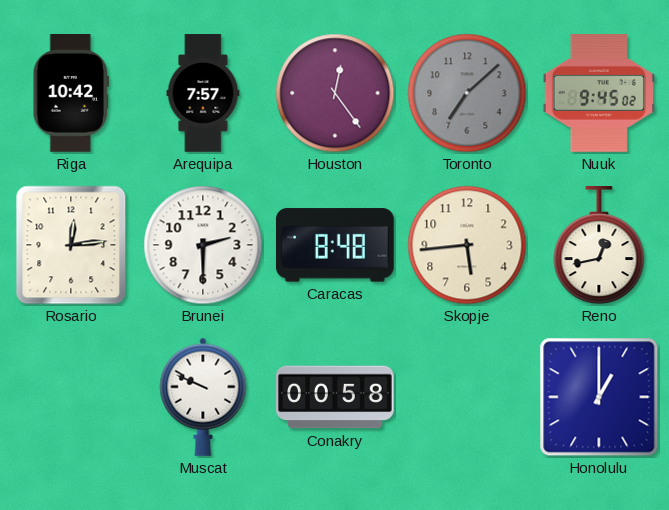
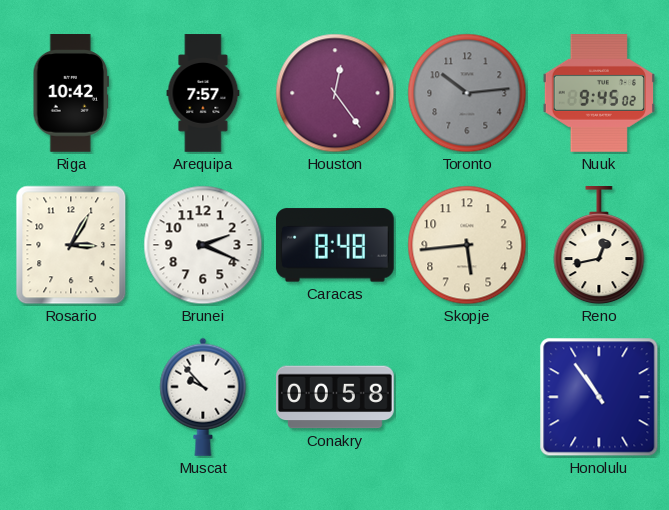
Toronto: 7:08 -> 10:14 (467, 93)
Rosario: 12:14 -> 3:05 (71, 245)
Brunei: 2:30 -> 2:19 (203, 245)
Muscat: 9:49 -> 9:53 (203, 397)
Honolulu: 1:00 -> 10:54 (599, 397)
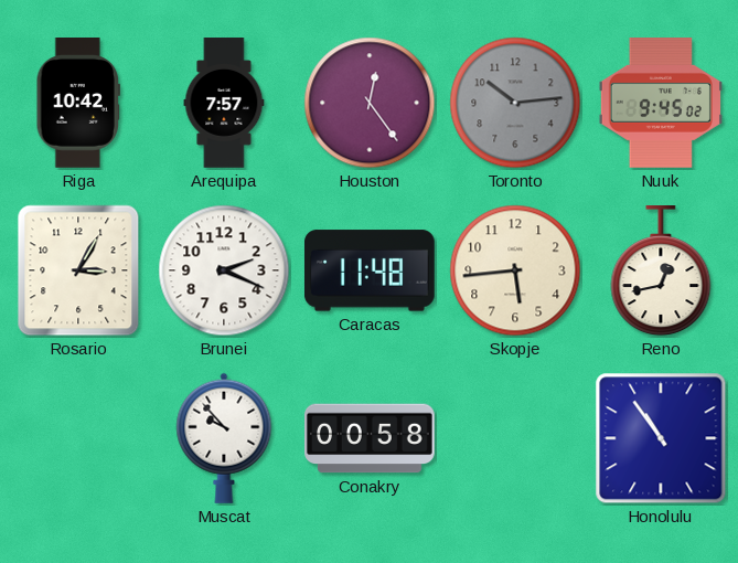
Caracas: 8:48 -> 11:48 (370, 270)
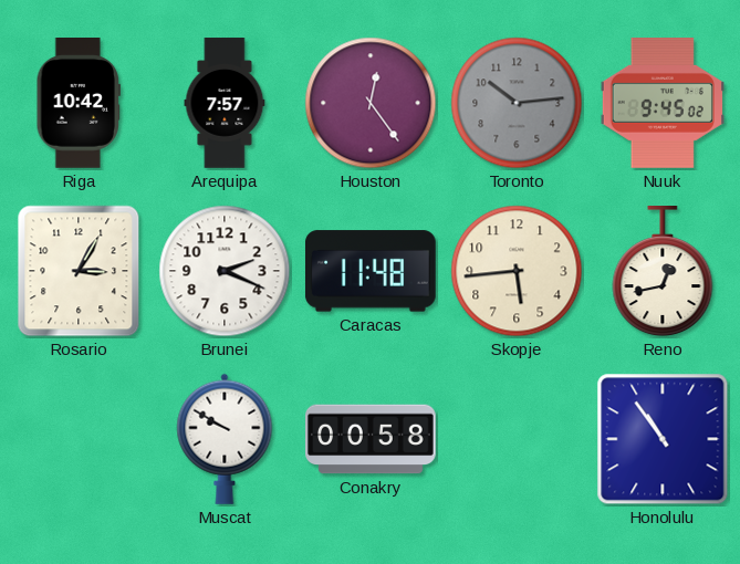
Muscat: 9:53 -> 9:50 (225, 439)
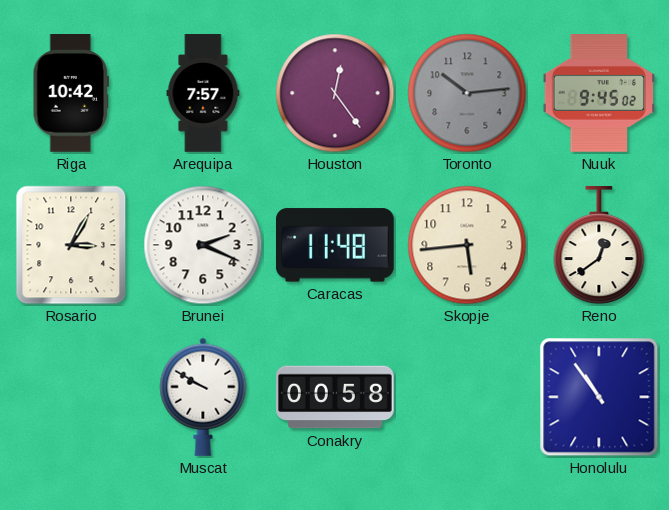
Reno: 12:43 -> 12:39 (599, 246)
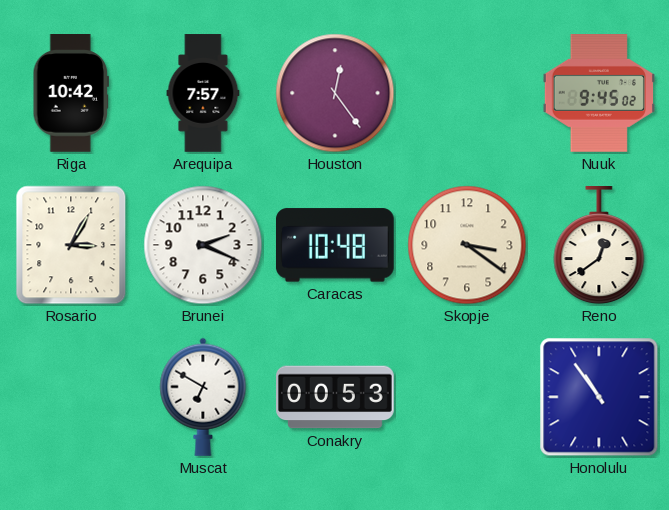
Toronto: 10:14 -> none (467, 93)
Caracas: 11:48 -> 10:48 (335, 245)
Skopje: 5:44 -> 3:21 (467, 245)
Muscat: 9:50 -> 6:50 (203, 397)
Conakry: 00:58 -> 00:53 (336, 397)
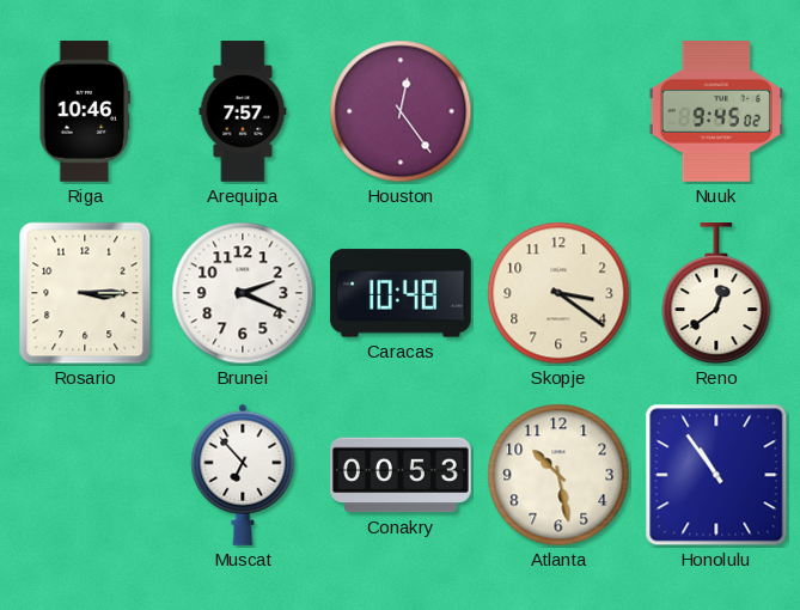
Riga: 10:42 -> 10:46 (84, 112)
Rosario: 3:05 -> 3:15 (85, 293)
Muscat: 6:50 -> 6:53 (243, 475)
Atlanta: none -> 10:28 (558, 475)
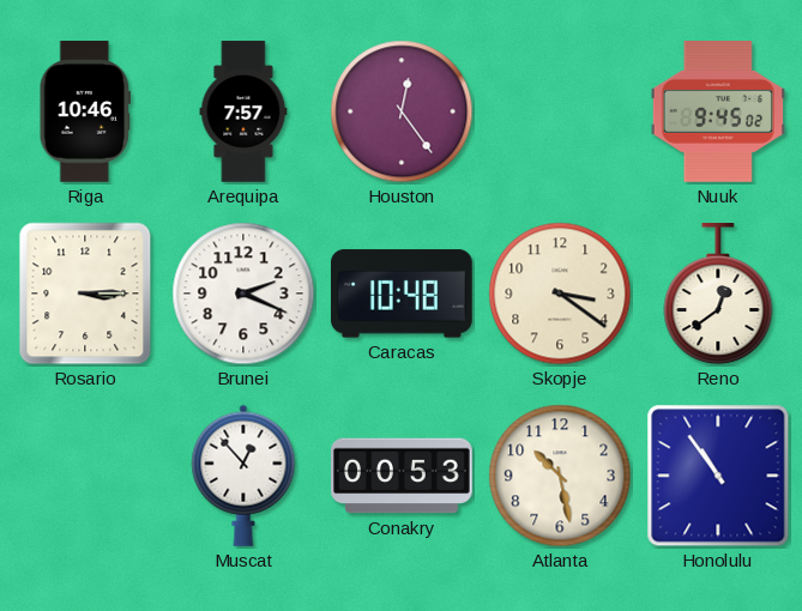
Muscat: 6:53 -> 12:53 (243, 476)
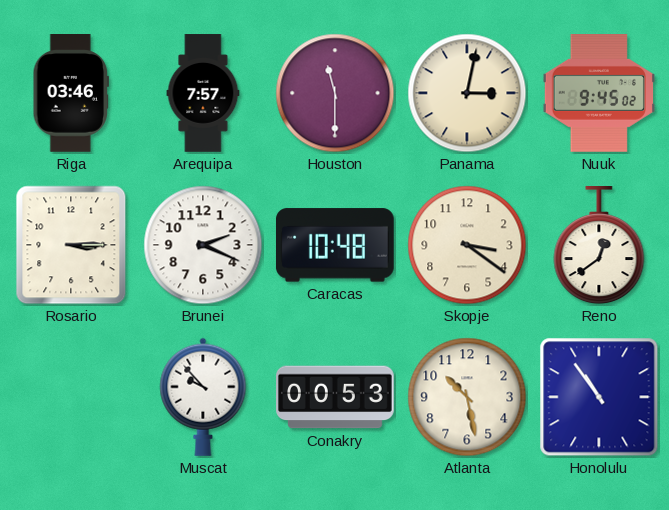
Riga: 10:46 -> 03:46 (70, 94)
Houston: 12:24 -> 11:30 (335, 93)
Panama: none -> 3:02 (467, 93)
Muscat: 12:53 -> 9:53 (203, 397)
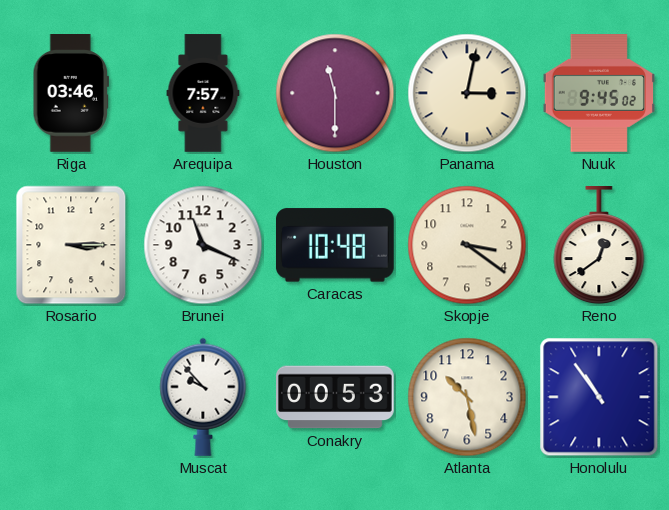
Brunei: 2:19 -> 11:19 (203, 245)
